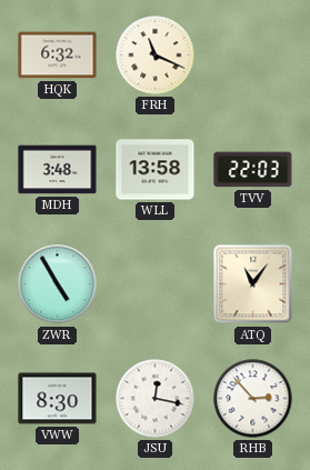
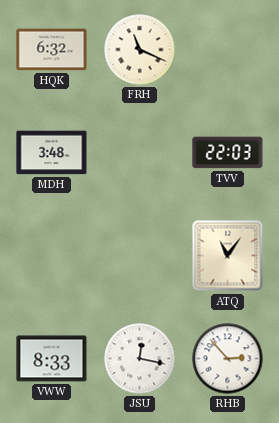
WLL: 13:58 -> none (156, 170)
ZWR: 4:55 -> none (58, 284)
VWW: 8:30 -> 8:33 (52, 359)
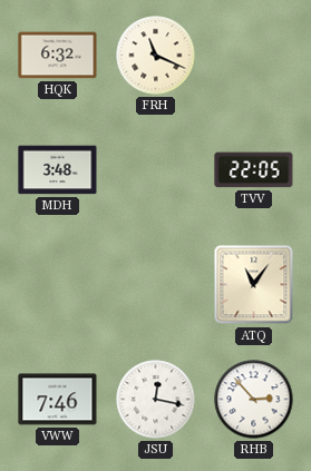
TVV: 22:03 -> 22:05 (254, 170)
VWW: 8:33 -> 7:46 (58, 400)
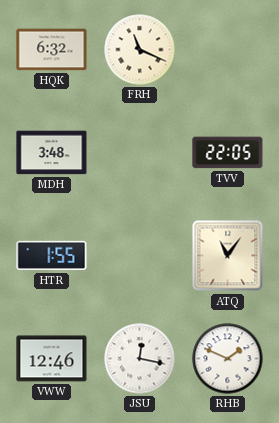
HTR: none -> 1:55 (52, 256)
VWW: 7:46 -> 12:46 (52, 359)
RHB: 2:53 -> 1:49 (228, 359)
